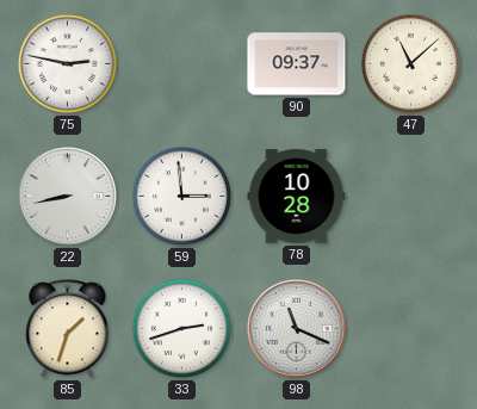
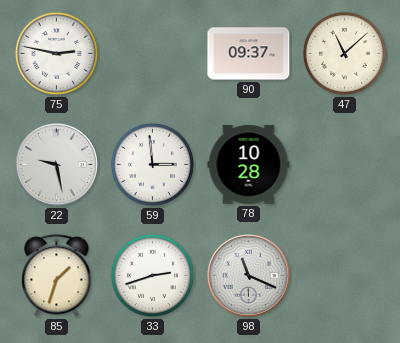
22: 8:43 -> 9:28 (56, 164)
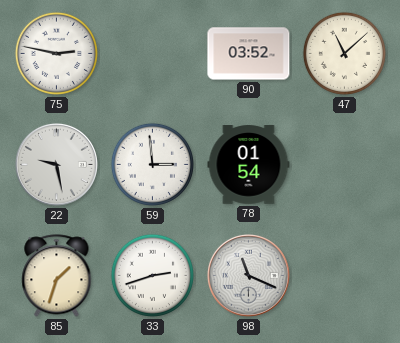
90: 09:37 -> 03:52 (249, 54)
78: 10:28 -> 01:54 (249, 165)
